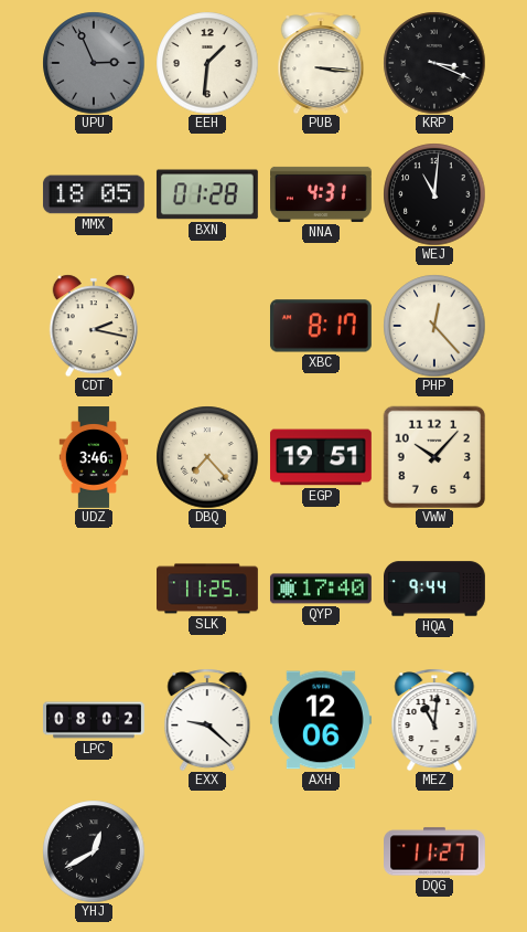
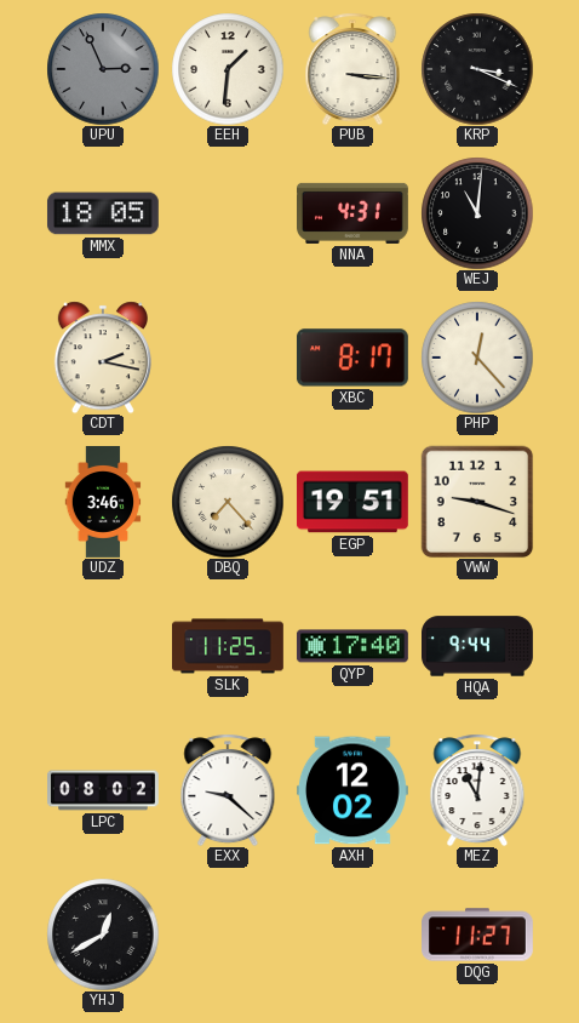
BXN: 01:28 -> none (207, 194)
VWW: 10:07 -> 9:18 (477, 502)
AXH: 12:06 -> 12:02 (352, 790)
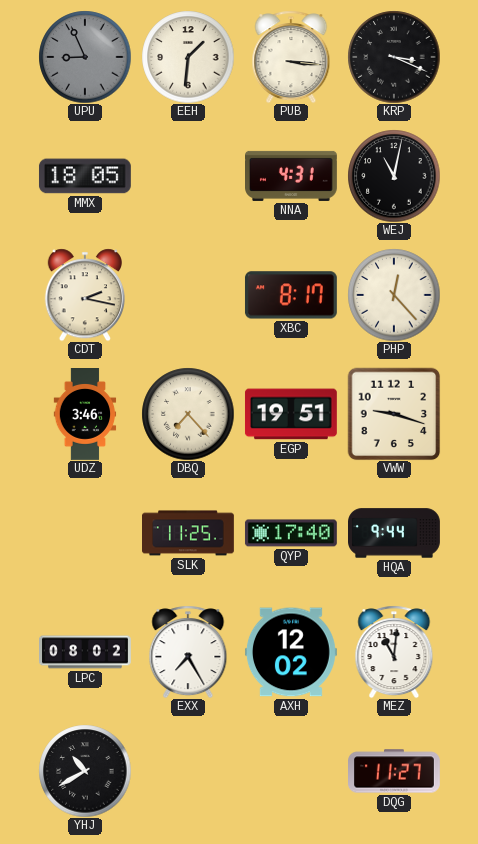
UPU: 2:56 -> 8:56 (85, 57)
WEJ: 11:01 -> 11:02 (394, 176)
EXX: 9:22 -> 7:25 (188, 652)
YHJ: 12:40 -> 10:40 (85, 771)
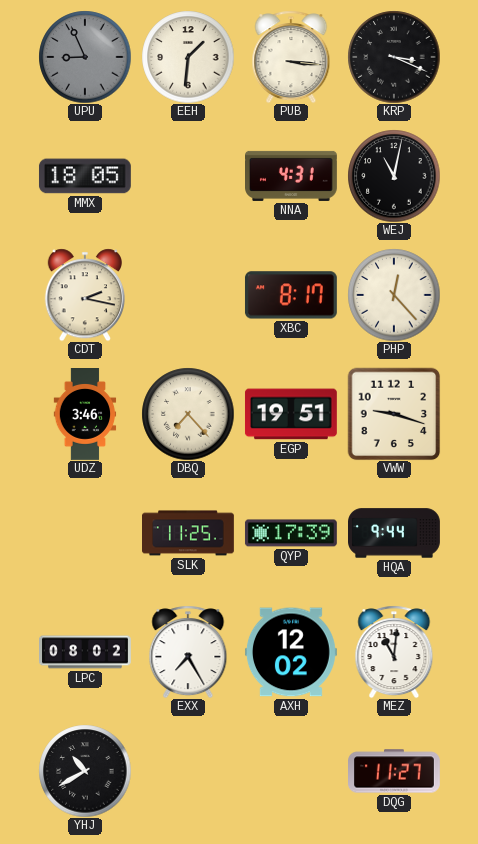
QYP: 17:40 -> 17:39 (291, 533)
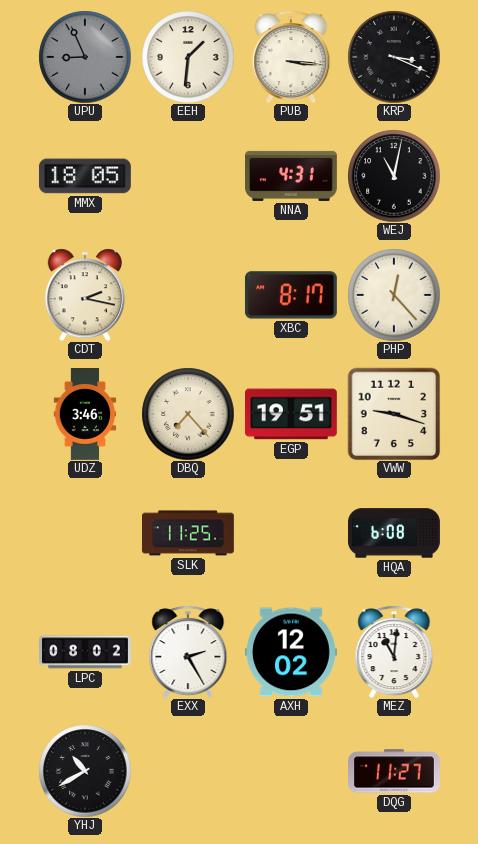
QYP: 17:39 -> none (291, 533)
HQA: 9:44 -> 6:08 (395, 533)
EXX: 7:25 -> 2:25 (188, 652)
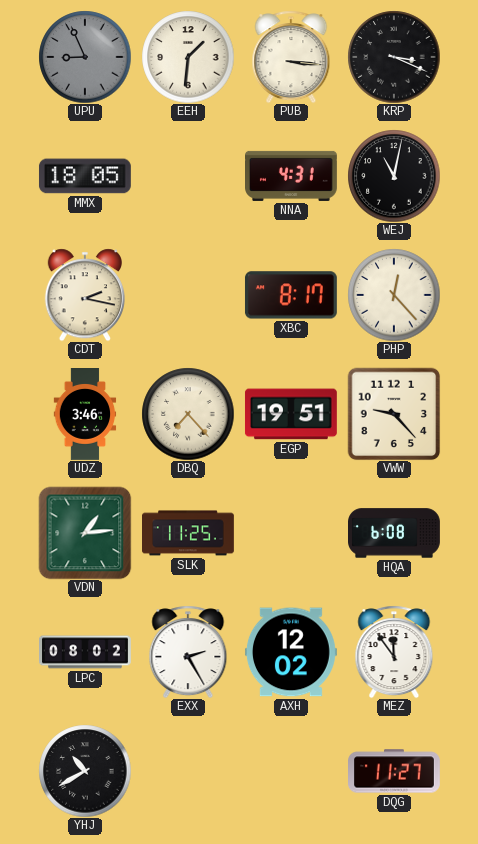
VWW: 9:18 -> 9:23 (394, 414)
VDN: none -> 1:14 (85, 533)
MEZ: 11:01 -> 11:54 (394, 652)
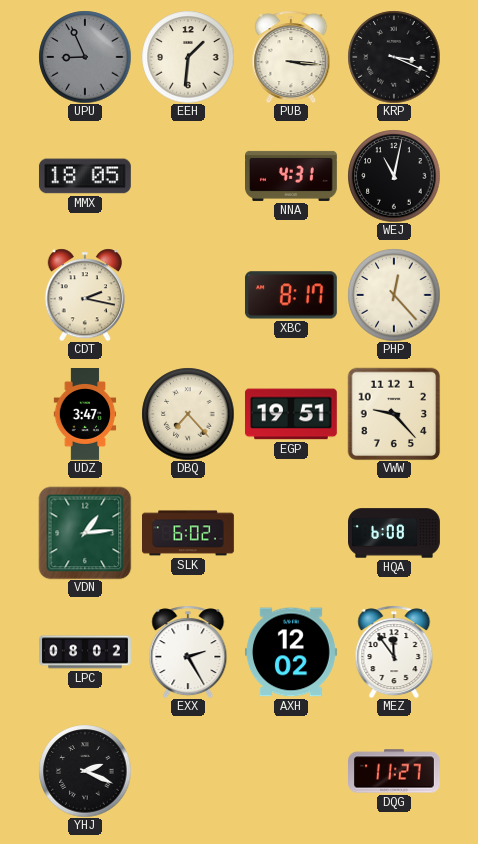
UDZ: 3:46 -> 3:47 (85, 415)
SLK: 11:25 -> 6:02 (189, 533)
YHJ: 10:40 -> 2:19 (85, 771)
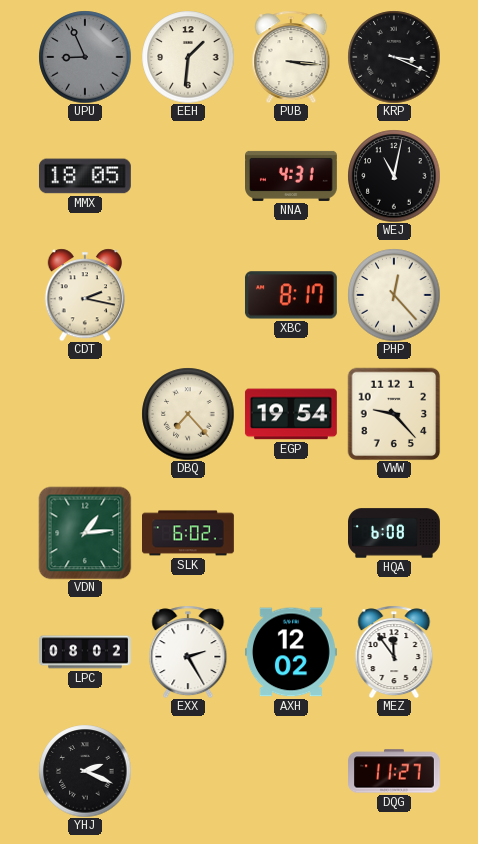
UDZ: 3:47 -> none (85, 415)
EGP: 19:51 -> 19:54 (291, 414)
